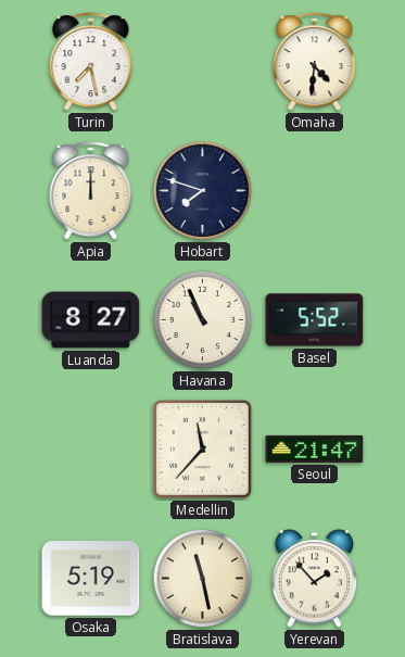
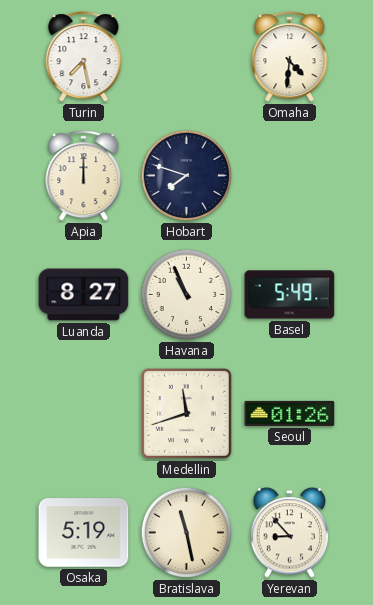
Basel: 5:52 -> 5:49 (290, 295)
Medellin: 11:37 -> 11:42 (186, 413)
Seoul: 21:47 -> 01:26 (290, 413)
Yerevan: 1:53 -> 8:53 (290, 533)
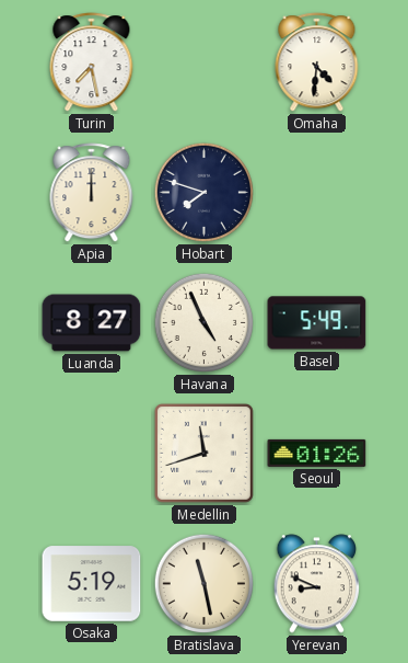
Havana: 10:56 -> 4:56 (205, 323)
Yerevan: 8:53 -> 8:49 (317, 584)
